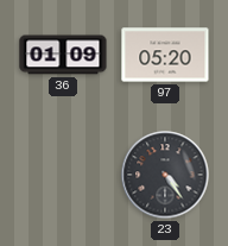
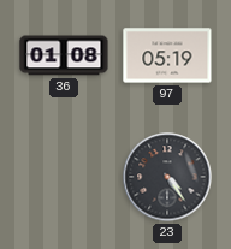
36: 01:09 -> 01:08 (64, 55)
97: 05:20 -> 05:19 (167, 55)
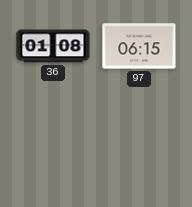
97: 05:19 -> 06:15 (139, 46)
23: 4:24 -> none (167, 177)
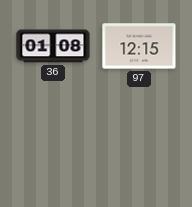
97: 06:15 -> 12:15 (139, 46)
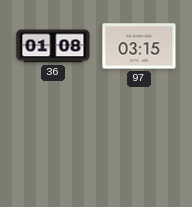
97: 12:15 -> 03:15 (139, 46)
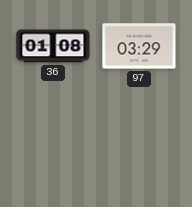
97: 03:15 -> 03:29 (139, 46)
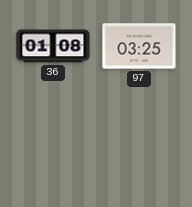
97: 03:29 -> 03:25 (139, 46)
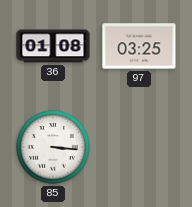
85: none -> 3:16 (53, 147)
